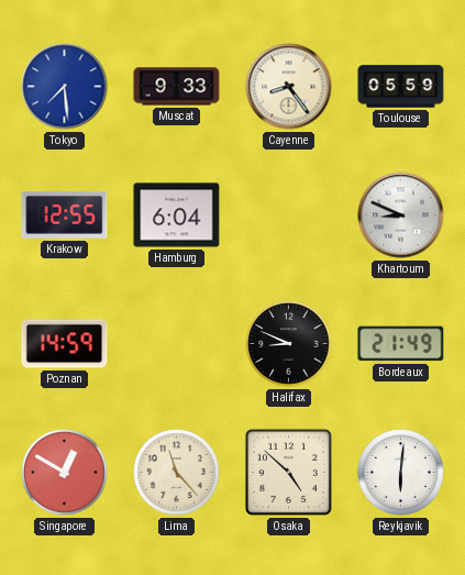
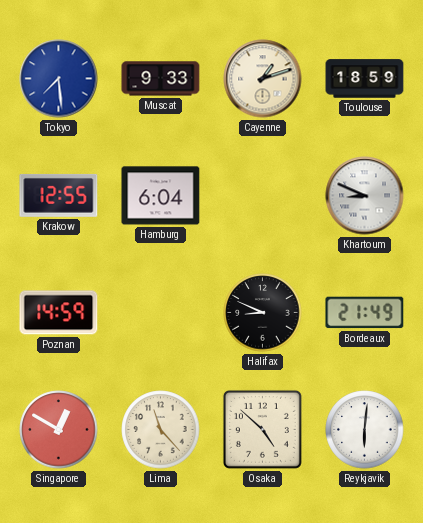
Cayenne: 8:24 -> 1:12 (263, 79)
Toulouse: 05:59 -> 18:59 (365, 79)
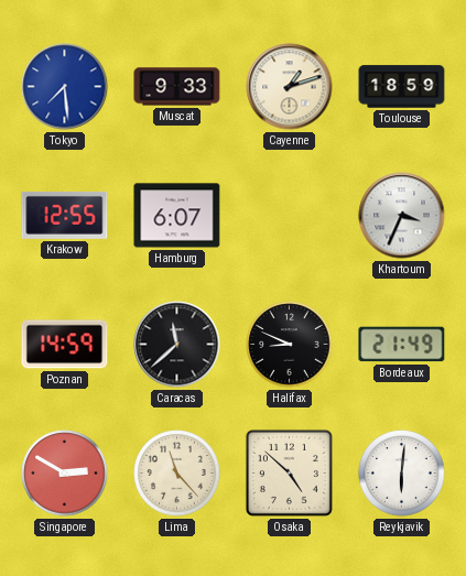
Hamburg: 6:04 -> 6:07 (177, 216)
Khartoum: 8:49 -> 3:34 (402, 216)
Caracas: none -> 11:38 (177, 345)
Singapore: 12:50 -> 2:50 (65, 474)
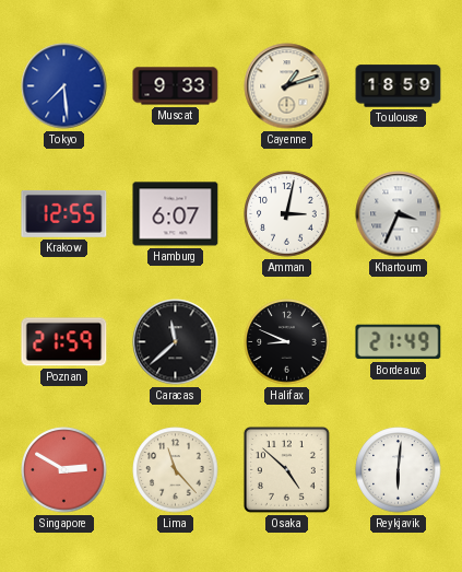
Amman: none -> 3:02 (287, 214)
Poznan: 14:59 -> 21:59 (64, 342)
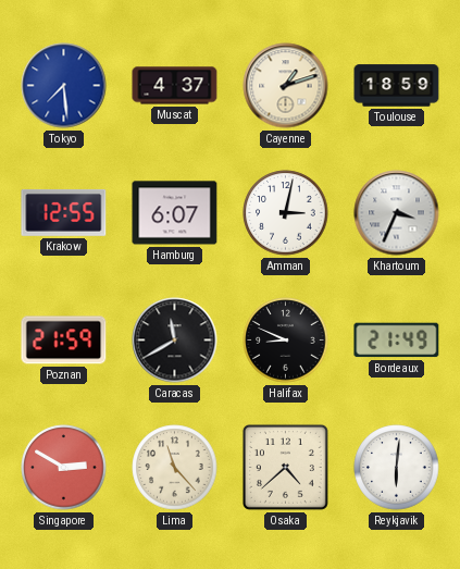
Muscat: 9:33 -> 4:37 (175, 86)
Caracas: 11:38 -> 11:40 (175, 341)
Osaka: 4:52 -> 4:38 (285, 467)
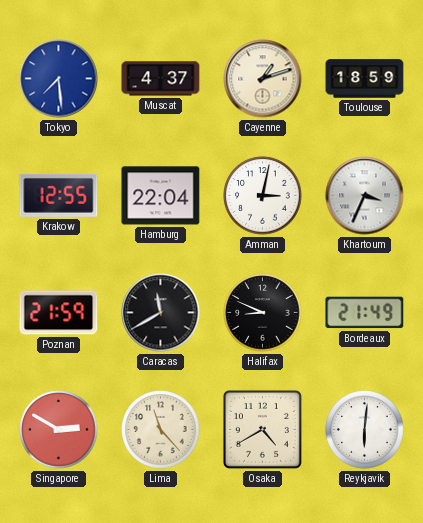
Hamburg: 6:07 -> 22:04 (161, 196)
Osaka: 4:38 -> 4:40 (262, 429)
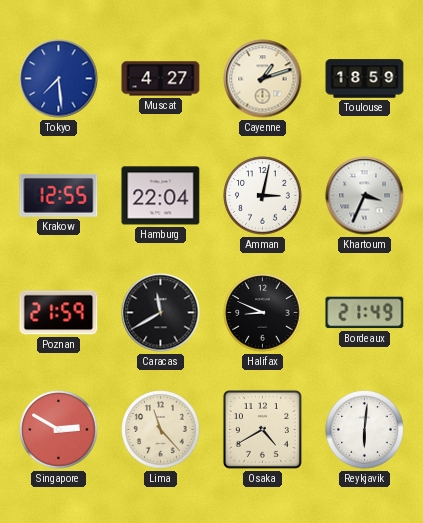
Muscat: 4:37 -> 4:27 (161, 79)
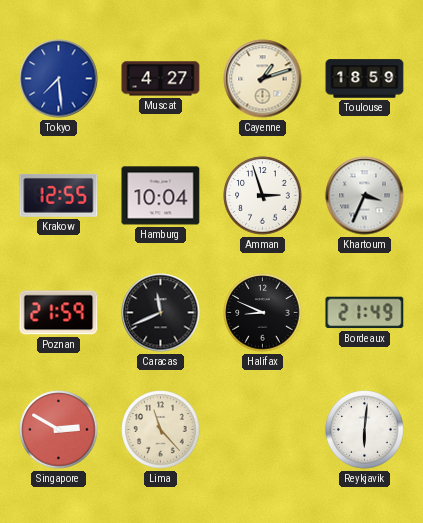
Hamburg: 22:04 -> 10:04 (161, 196)
Amman: 3:02 -> 2:57 (263, 196)
Caracas: 11:40 -> 11:41 (161, 313)
Osaka: 4:40 -> none (262, 429)
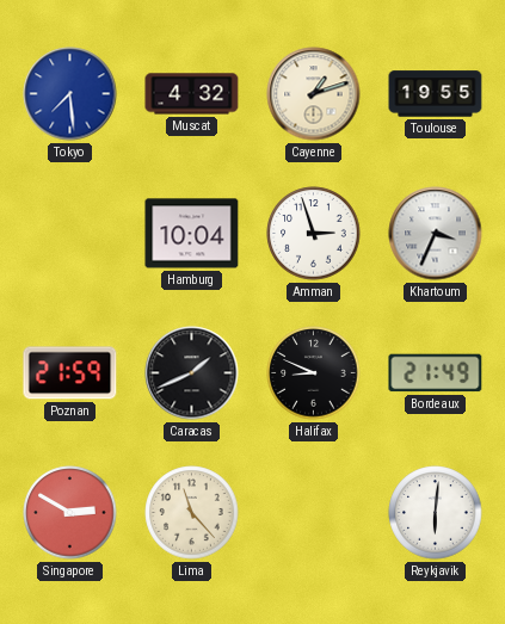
Muscat: 4:27 -> 4:32 (192, 94)
Toulouse: 18:59 -> 19:55 (436, 94)
Krakow: 12:55 -> none (59, 195)
Caracas: 11:41 -> 1:41 (192, 373)
